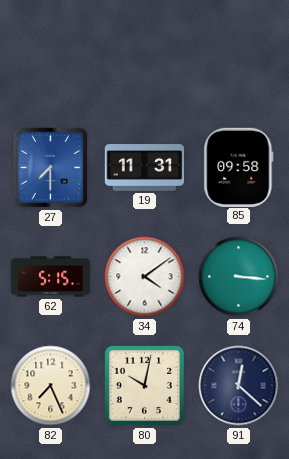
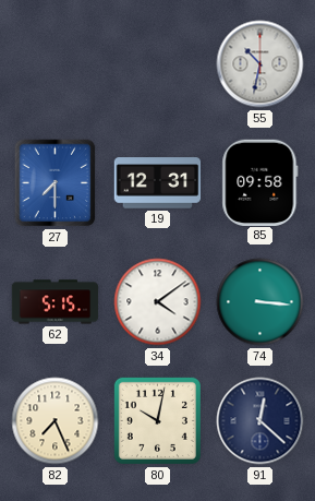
55: none -> 10:32 (261, 64)
19: 11:31 -> 12:31 (158, 183)
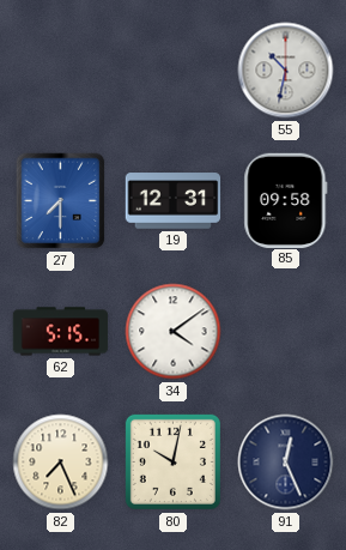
74: 3:16 -> none (261, 302)
91: 12:22 -> 12:26 (286, 463)
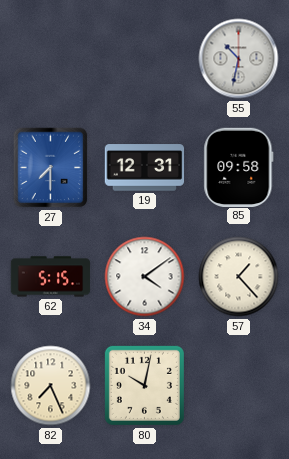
57: none -> 1:23 (239, 277)
91: 12:26 -> none (286, 463)
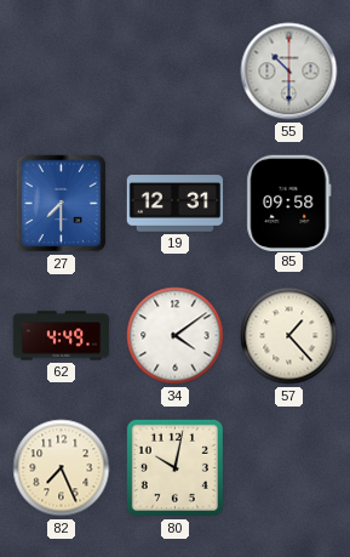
55: 10:32 -> 10:30 (289, 72)
62: 5:15 -> 4:49 (62, 336)
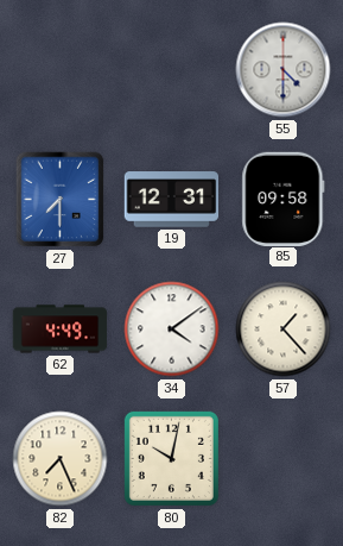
55: 10:30 -> 4:30 (284, 70)
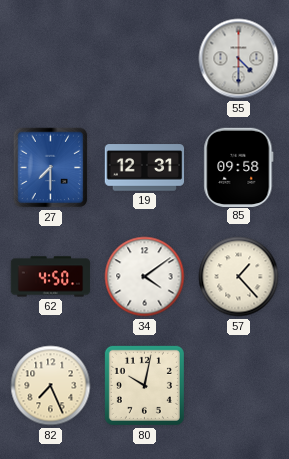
62: 4:49 -> 4:50 (51, 277)
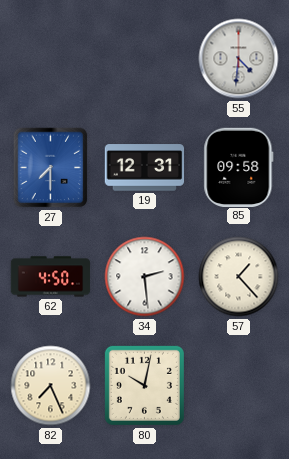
55: 4:30 -> 4:31 (239, 59)
34: 4:09 -> 2:29 (145, 277)
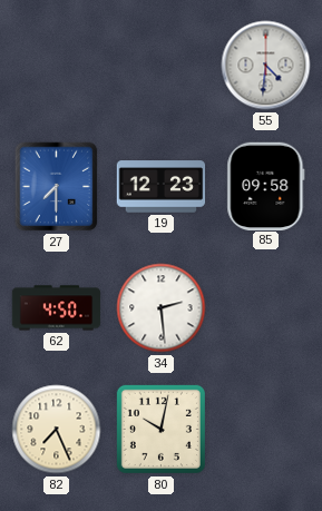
19: 12:31 -> 12:23 (162, 187)
57: 1:23 -> none (239, 277)
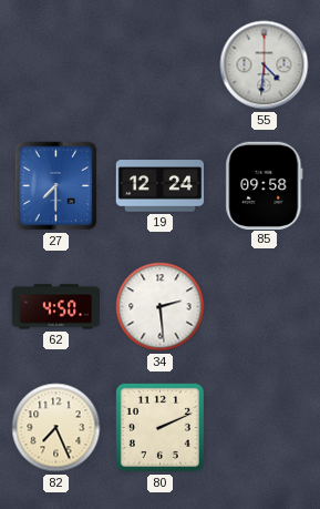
19: 12:23 -> 12:24 (161, 186)
80: 10:02 -> 2:11 (159, 427)
